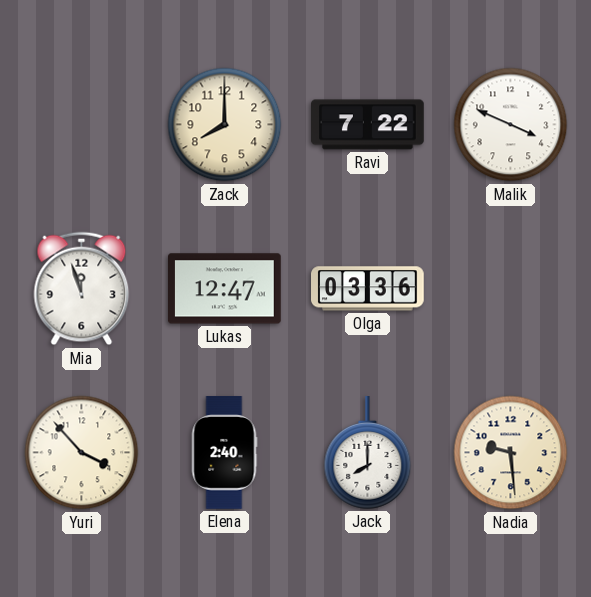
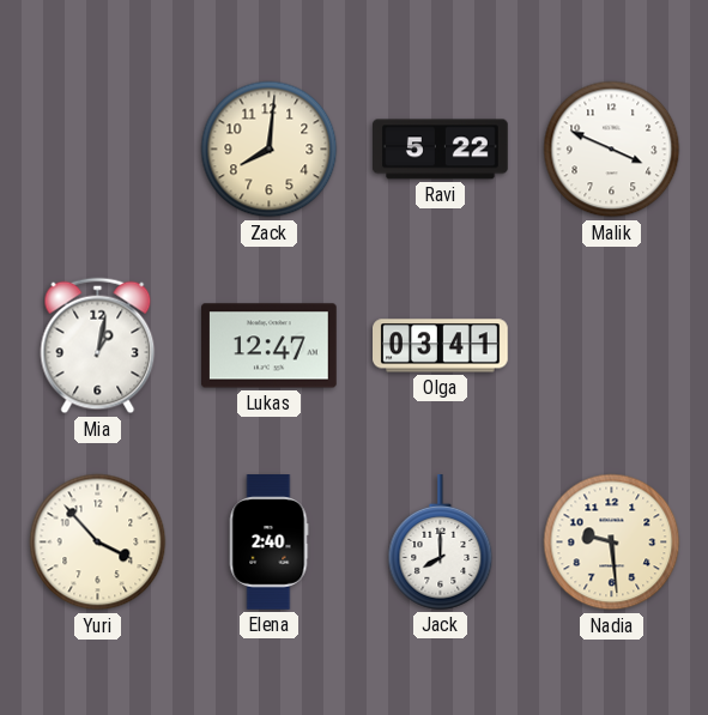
Zack: 8:00 -> 8:01 (270, 150)
Ravi: 7:22 -> 5:22 (441, 150)
Mia: 11:57 -> 1:02 (98, 346)
Olga: 03:36 -> 03:41 (441, 346)
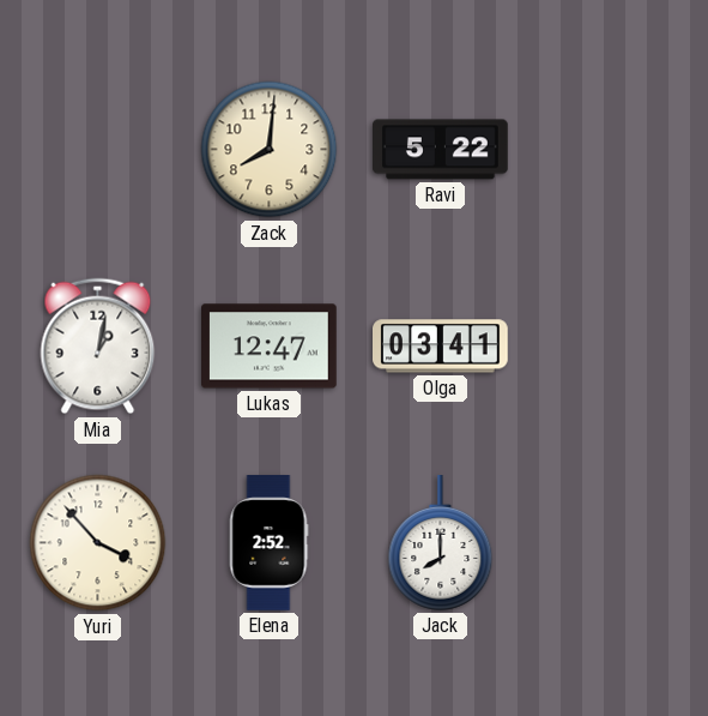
Malik: 3:49 -> none (612, 150)
Elena: 2:40 -> 2:52 (268, 543)
Nadia: 9:29 -> none (612, 543)
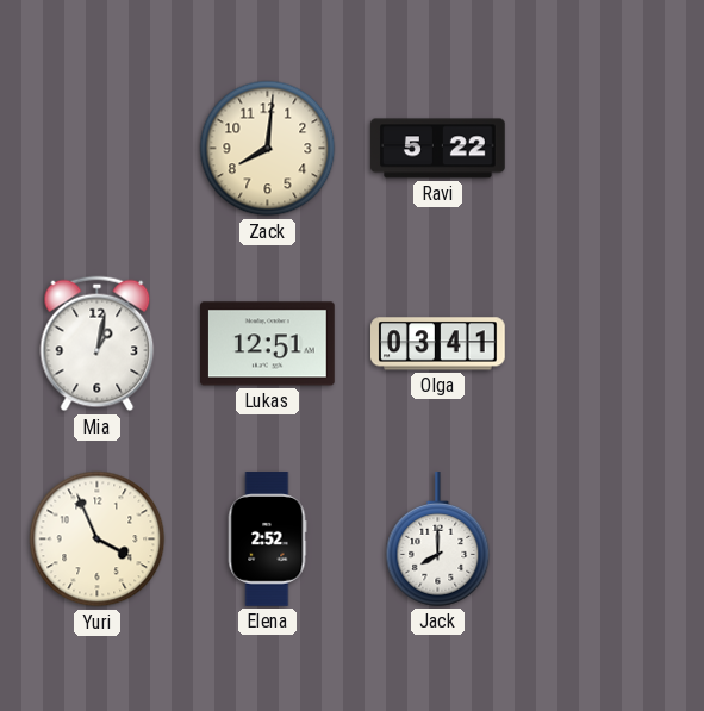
Lukas: 12:47 -> 12:51 (268, 344)
Yuri: 3:53 -> 3:56 (98, 540)
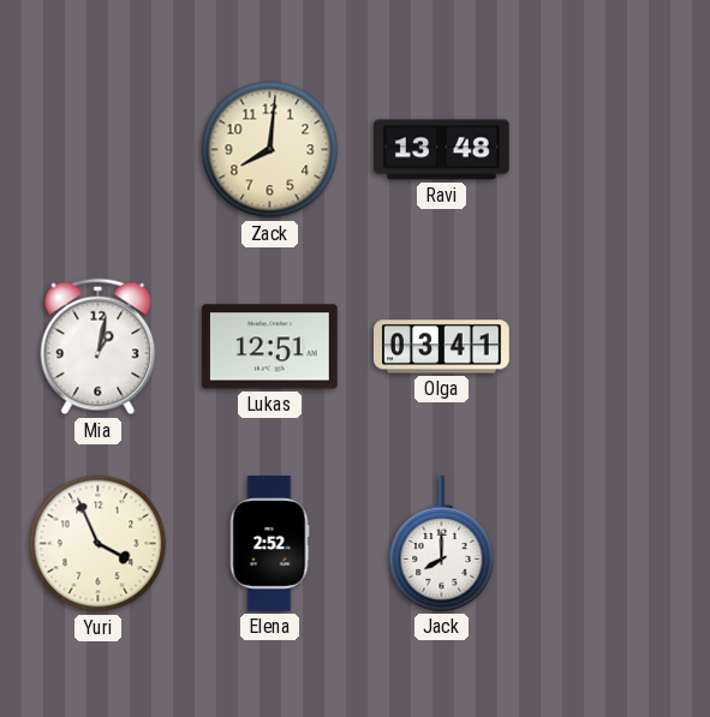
Ravi: 5:22 -> 13:48 (442, 150)
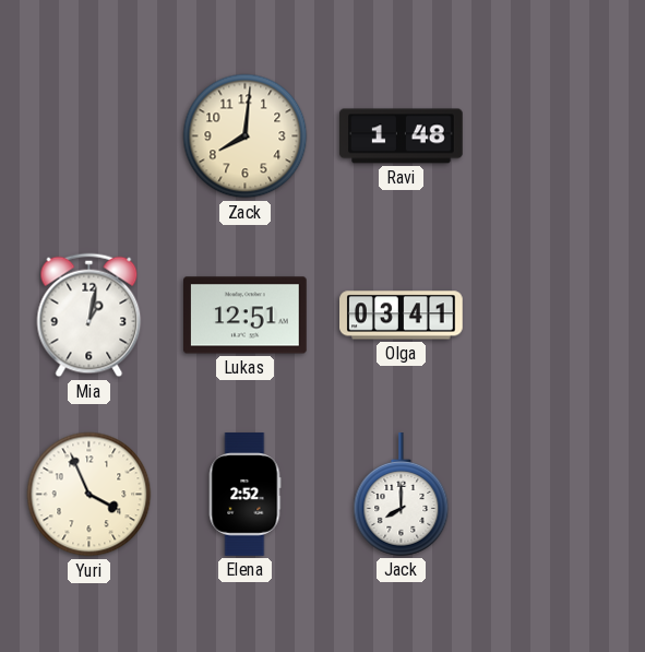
Ravi: 13:48 -> 1:48 (402, 137)
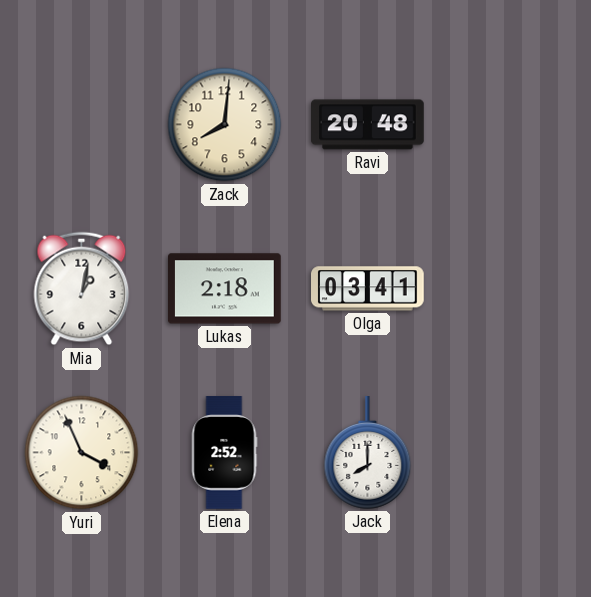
Ravi: 1:48 -> 20:48 (368, 125)
Lukas: 12:51 -> 2:18 (225, 289)
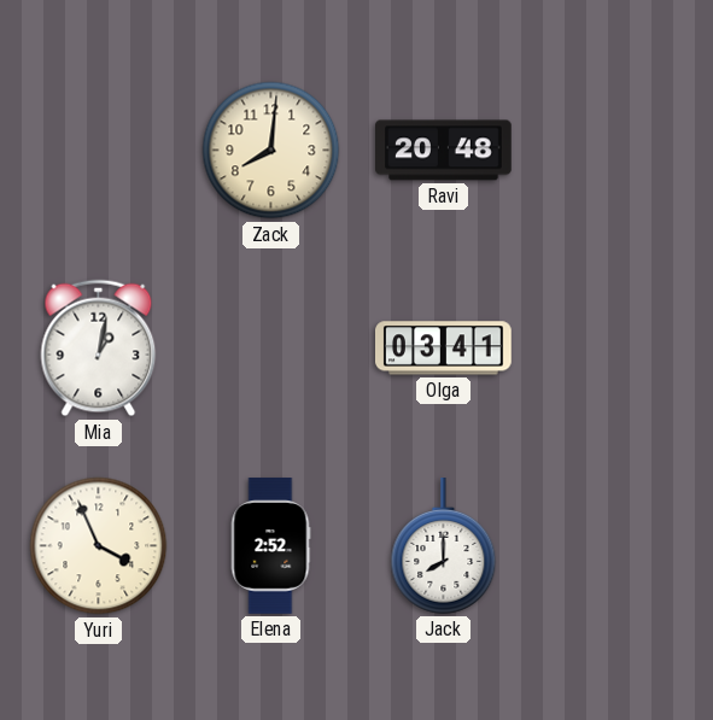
Lukas: 2:18 -> none (225, 289)
